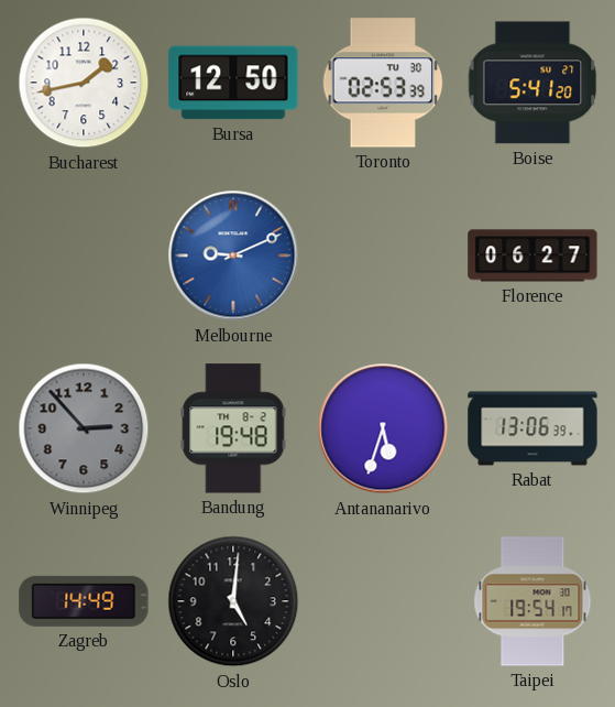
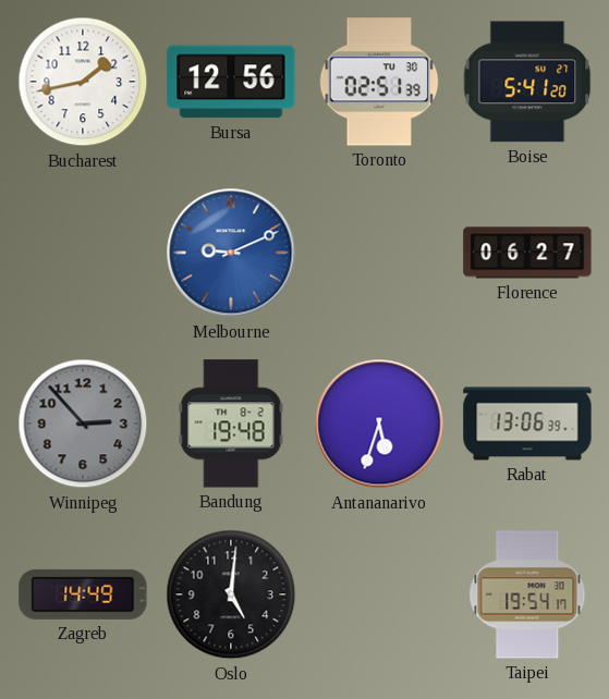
Bursa: 12:50 -> 12:56 (231, 82)
Toronto: 02:53 -> 02:51 (379, 82)
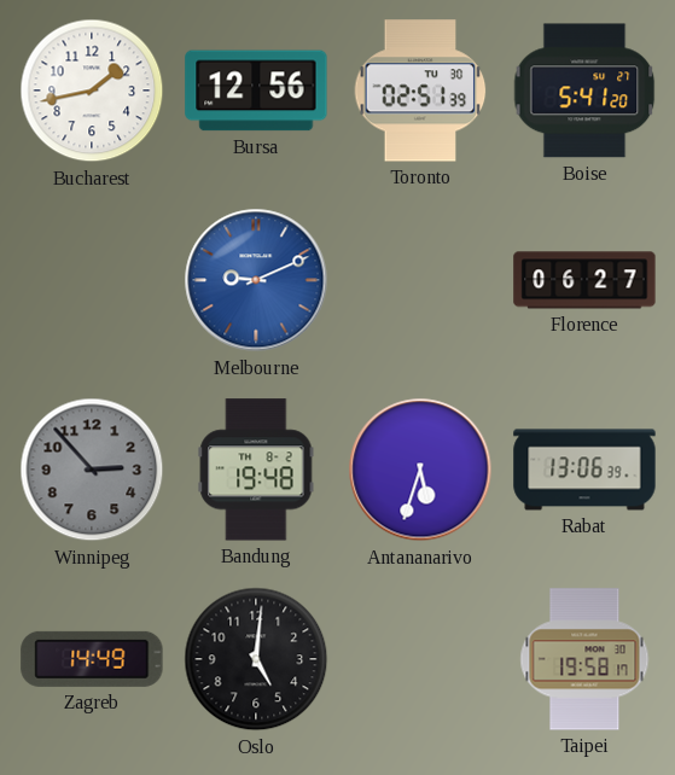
Taipei: 19:54 -> 19:58 (584, 659)
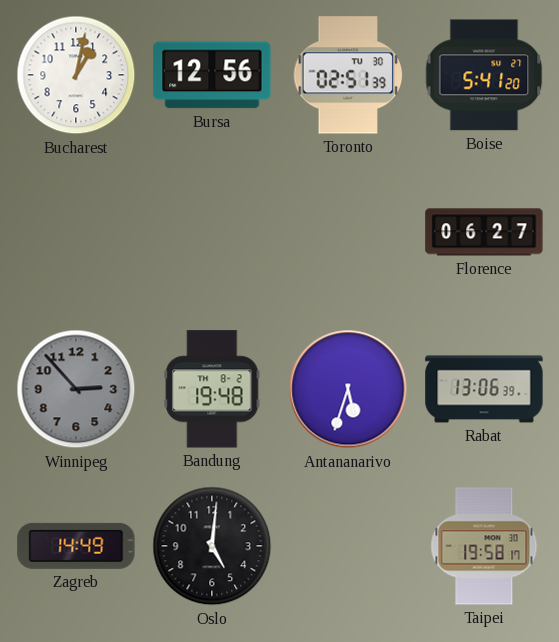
Bucharest: 1:43 -> 1:02 (76, 75)
Melbourne: 9:11 -> none (256, 280)
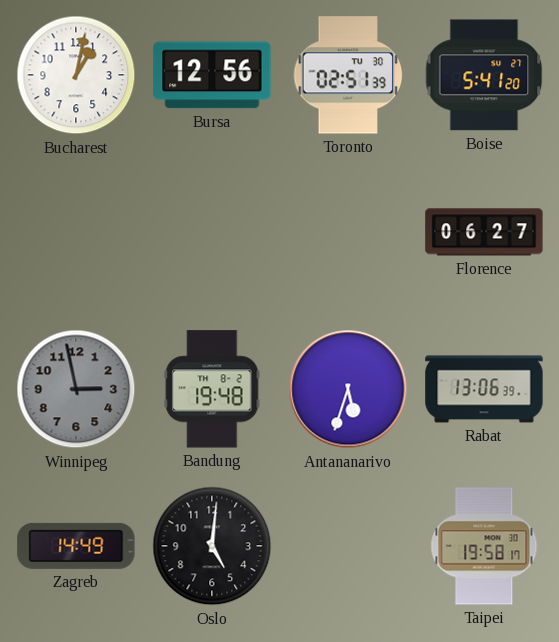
Winnipeg: 2:53 -> 2:58 (76, 389)
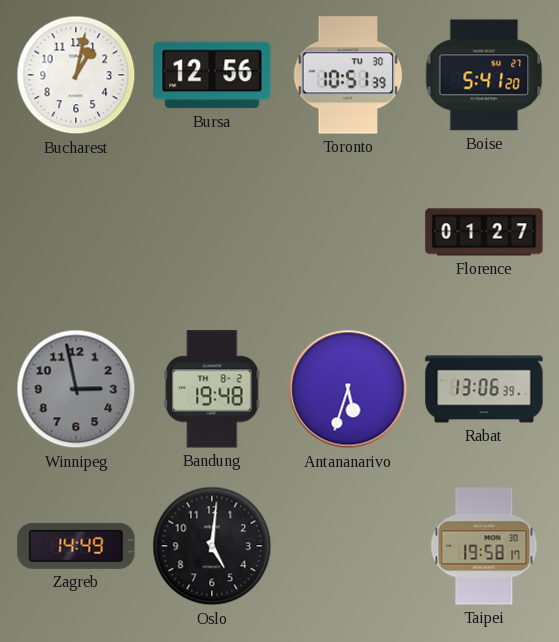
Toronto: 02:51 -> 10:51 (348, 75)
Florence: 06:27 -> 01:27 (484, 232)
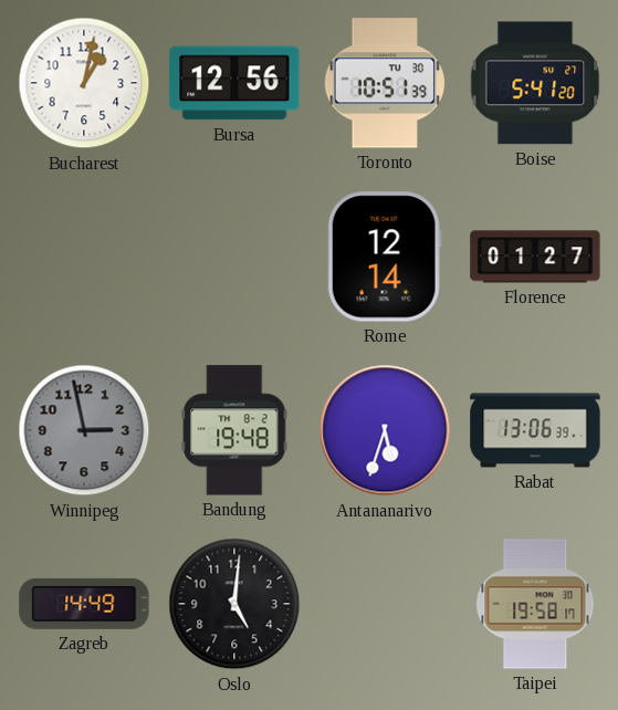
Rome: none -> 12:14 (385, 257)
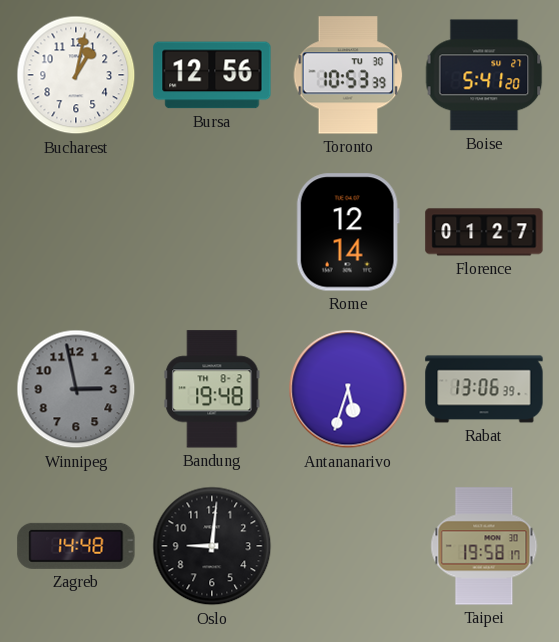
Toronto: 10:51 -> 10:53 (348, 75)
Zagreb: 14:49 -> 14:48 (76, 546)
Oslo: 5:01 -> 9:01 (212, 546)
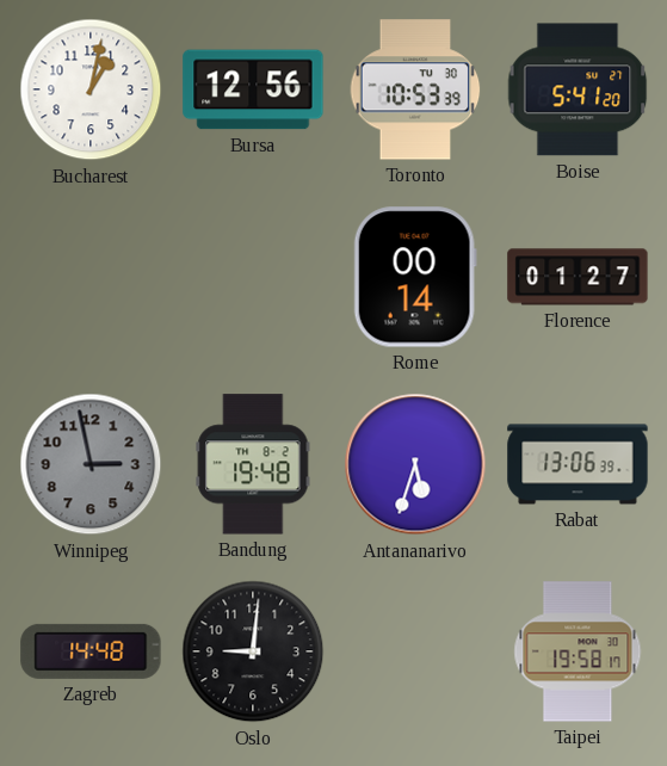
Rome: 12:14 -> 00:14 (415, 277)
